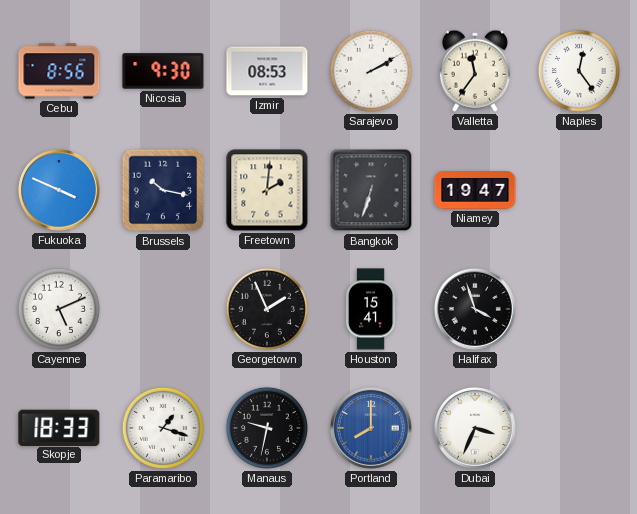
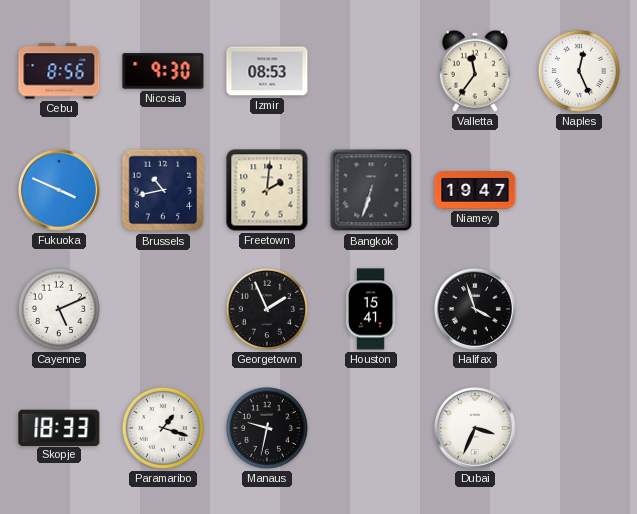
Sarajevo: 2:10 -> none (371, 71)
Naples: 12:24 -> 12:26 (579, 71)
Brussels: 10:17 -> 10:43 (163, 190)
Portland: 8:00 -> none (371, 428)
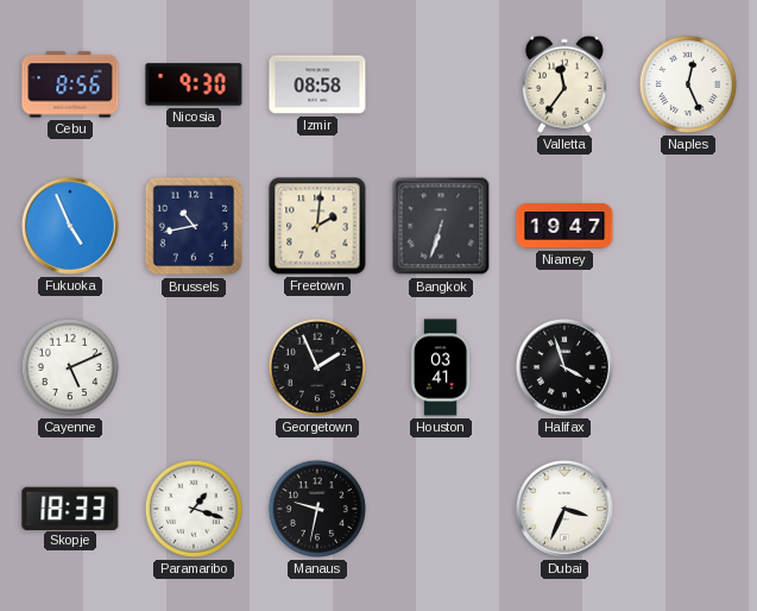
Izmir: 08:53 -> 08:58 (317, 84)
Fukuoka: 3:49 -> 4:56 (70, 226)
Houston: 15:41 -> 03:41 (441, 367)
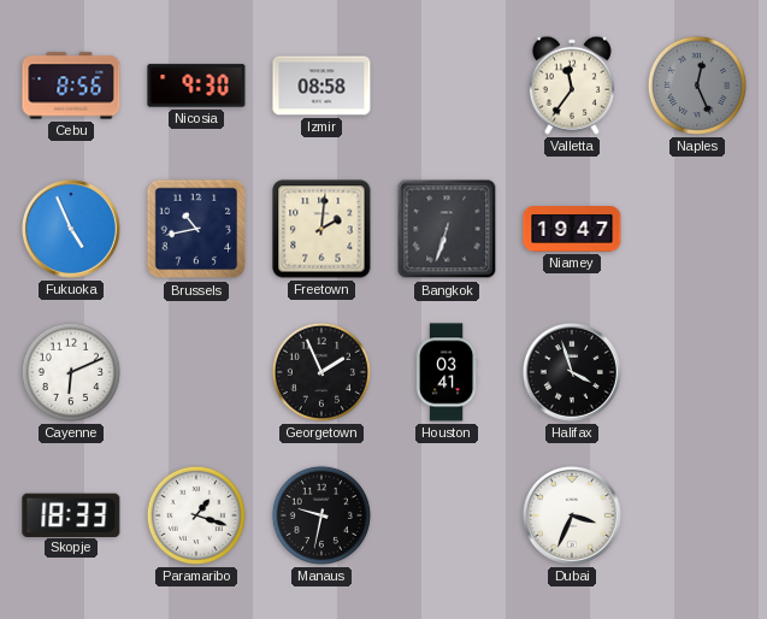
Naples dial: white -> grey (697, 86)
Cayenne: 5:11 -> 6:11 (71, 372)
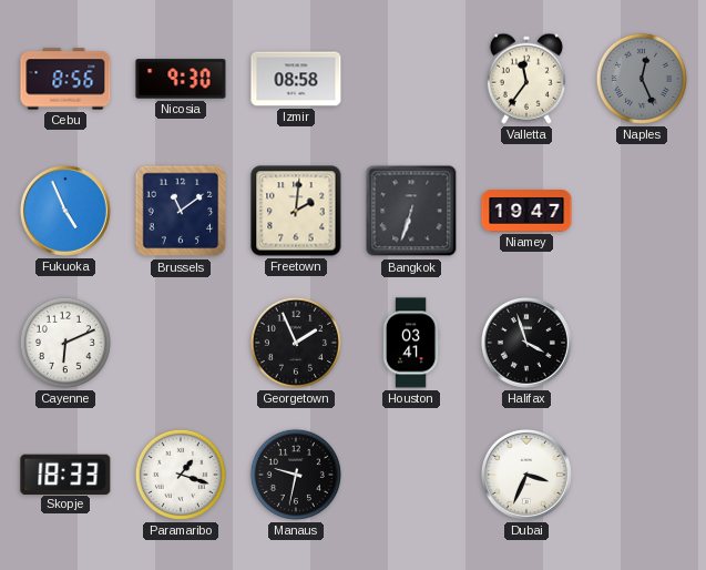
Brussels: 10:43 -> 11:09 (181, 211)
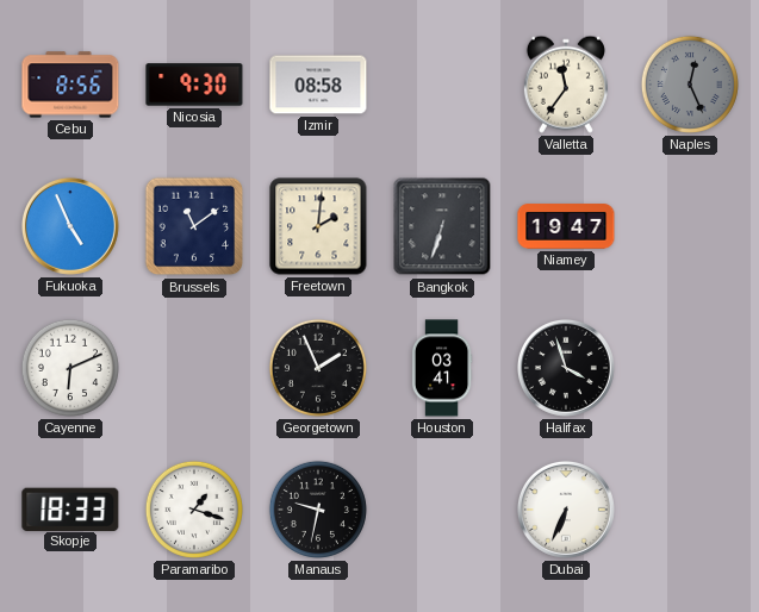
Dubai: 3:34 -> 6:34 (566, 510)
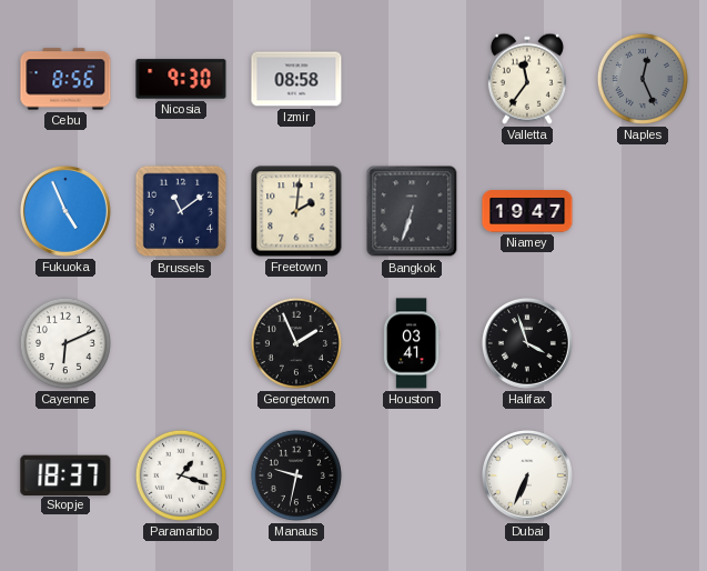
Skopje: 18:33 -> 18:37 (65, 474)
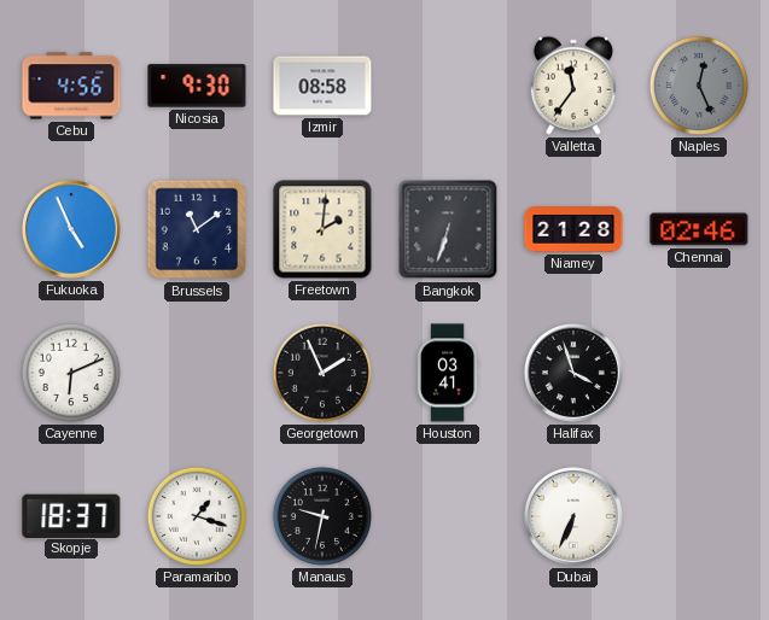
Cebu: 8:56 -> 4:56 (71, 86)
Niamey: 19:47 -> 21:28 (573, 229)
Chennai: none -> 02:46 (699, 229)
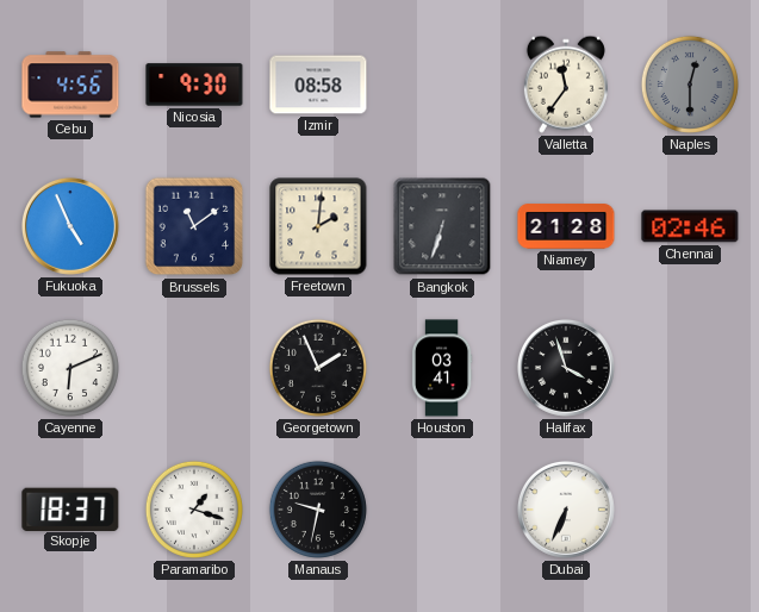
Naples: 12:26 -> 12:30 (690, 85)
